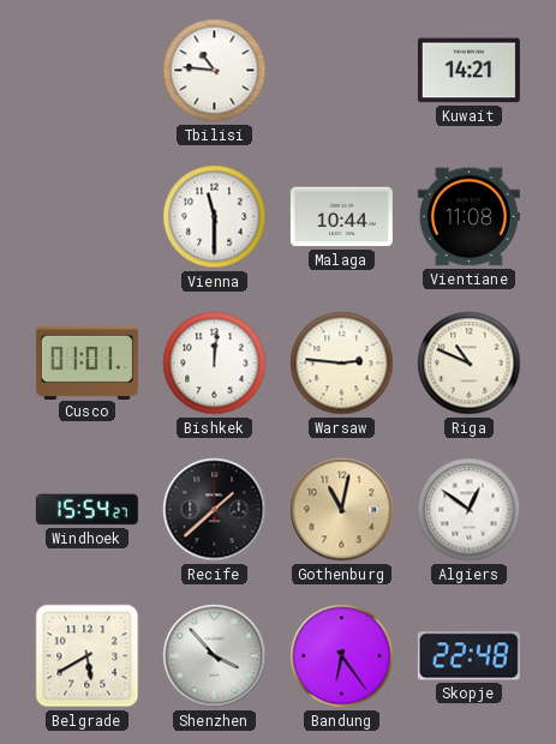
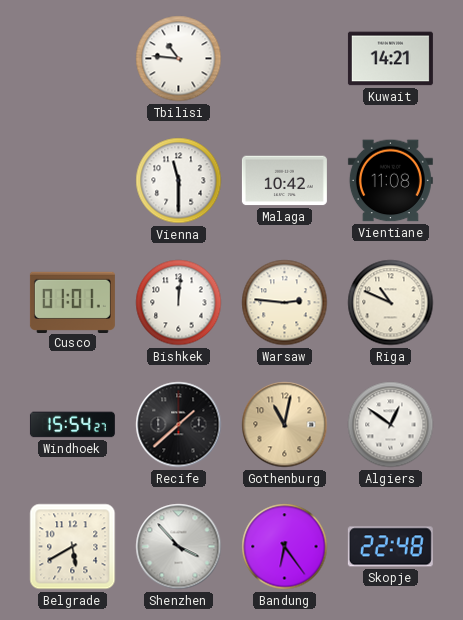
Malaga: 10:44 -> 10:42 (284, 181)
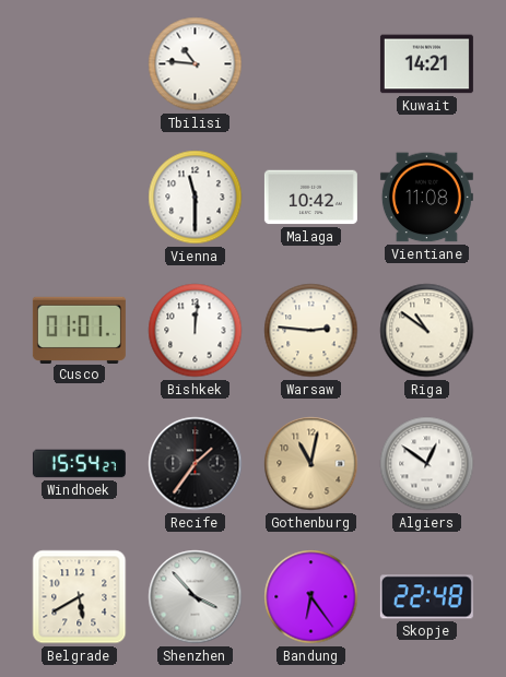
Riga: 10:49 -> 10:51 (427, 331)
Recife: 1:38 -> 1:36 (196, 464)
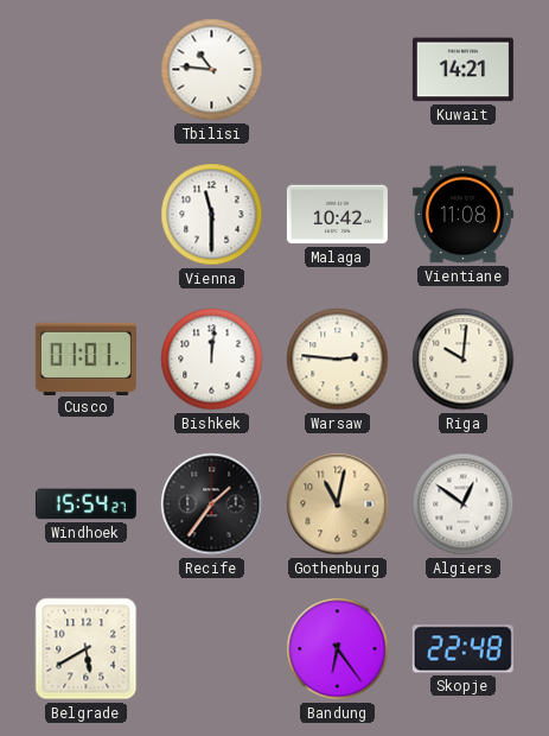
Riga: 10:51 -> 10:01 (464, 360)
Shenzhen: 3:53 -> none (196, 597)
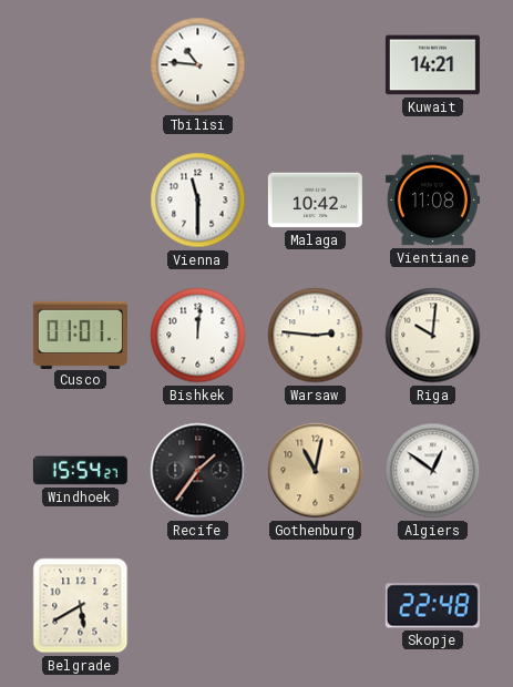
Bandung: 6:24 -> none (338, 649)
